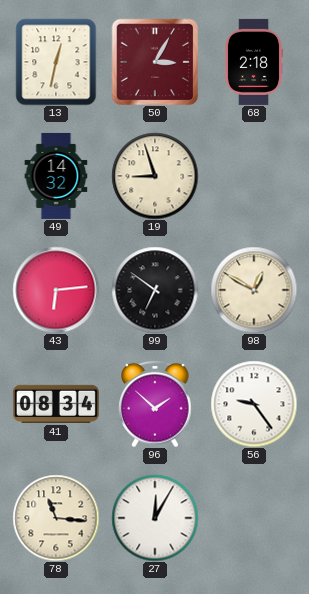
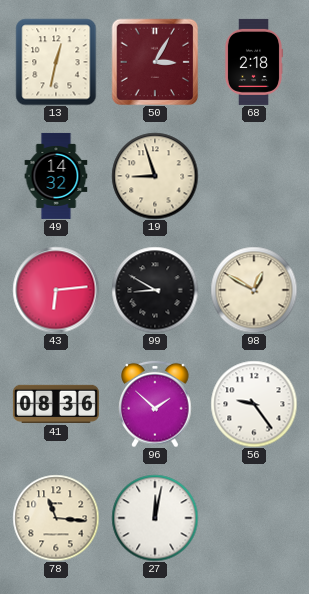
99: 6:51 -> 8:50 (155, 290)
41: 08:34 -> 08:36 (56, 404)
27: 12:05 -> 12:02 (155, 518)
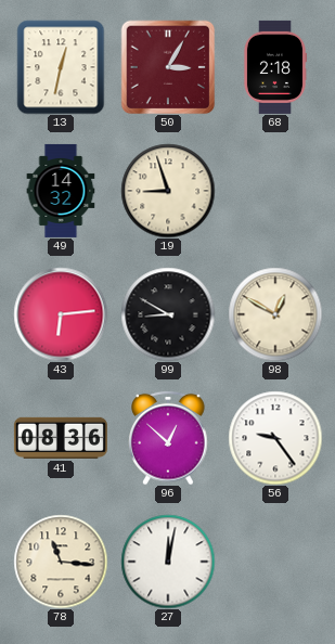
96: 1:52 -> 12:52 (168, 438)
